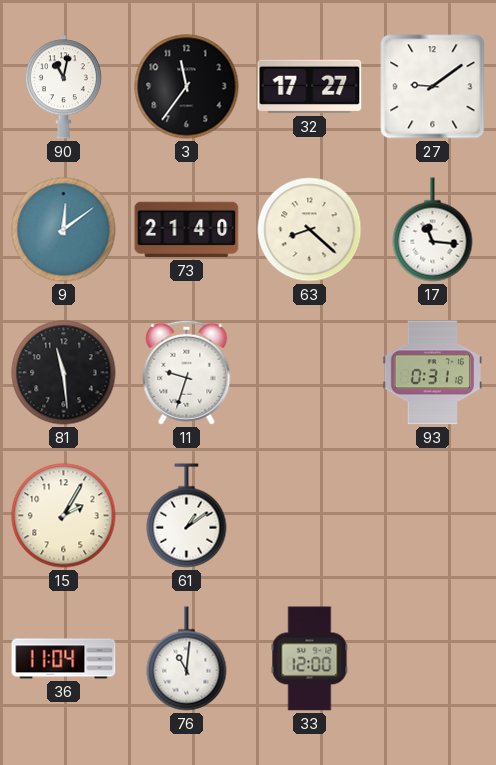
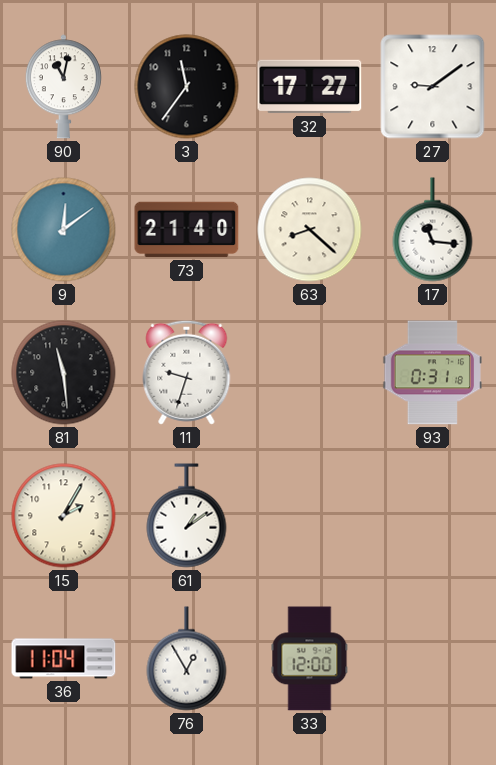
76: 11:01 -> 12:55 (187, 659)
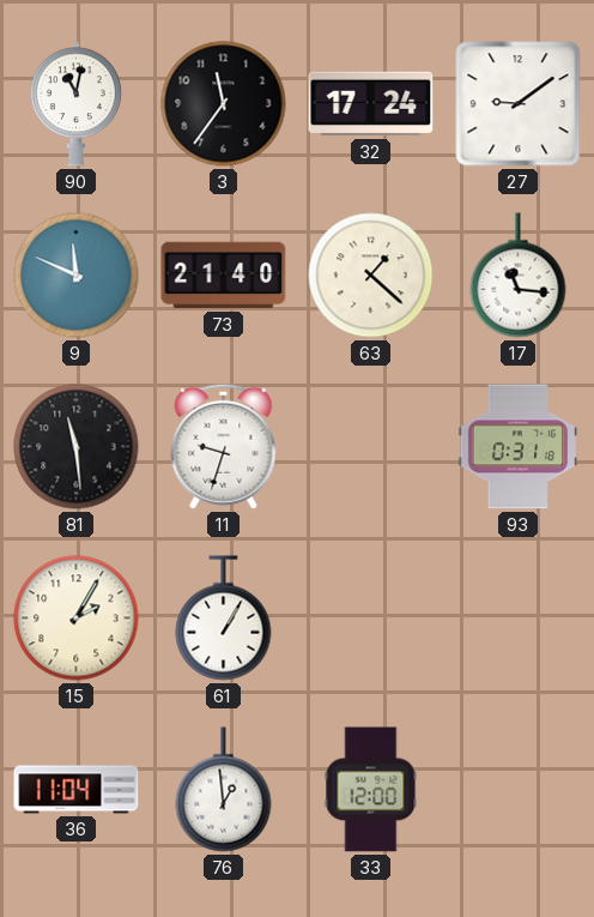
32: 17:27 -> 17:24 (371, 104)
9: 12:09 -> 11:49 (77, 276)
63: 8:22 -> 1:22 (371, 276)
61: 1:09 -> 1:05 (224, 619)
76: 12:55 -> 12:59 (224, 790)
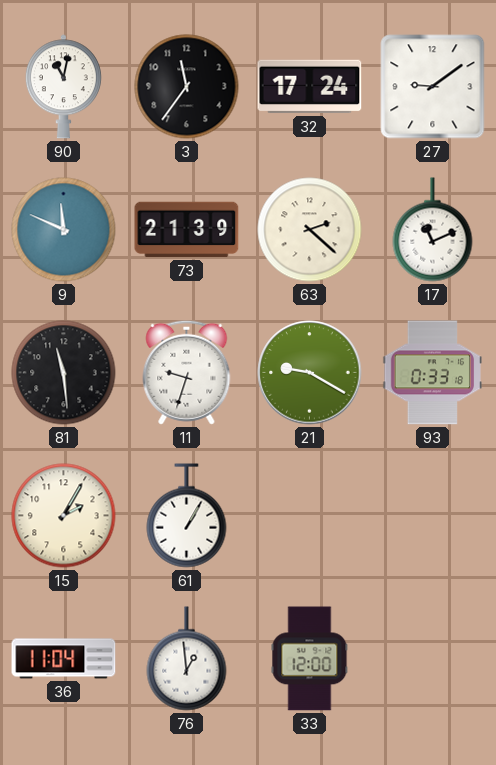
73: 21:40 -> 21:39 (187, 230)
63: 1:22 -> 2:22 (310, 230)
17: 11:16 -> 11:11 (433, 230)
21: none -> 9:20 (310, 373)
93: 0:31 -> 0:33 (432, 373)
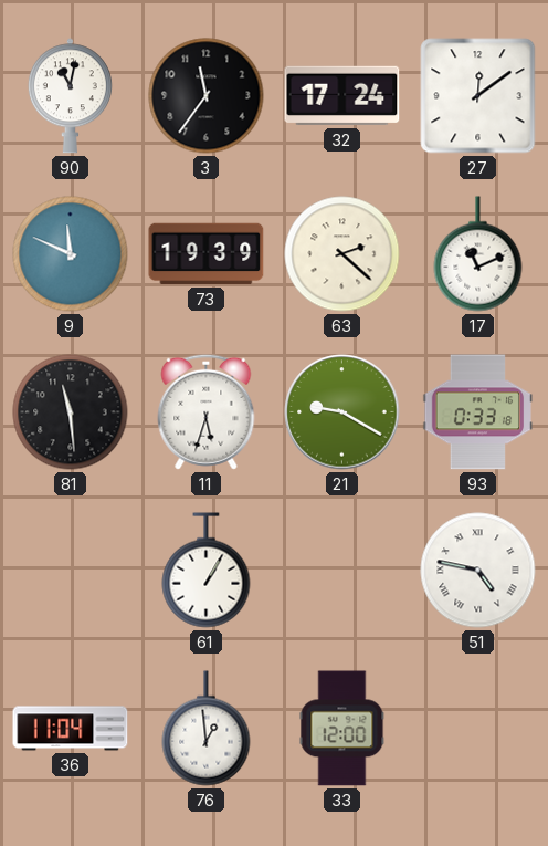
27: 9:09 -> 12:09 (478, 96)
73: 21:39 -> 19:39 (207, 254)
11: 9:33 -> 5:33 (207, 411)
15: 2:05 -> none (64, 516)
51: none -> 4:47 (478, 571)
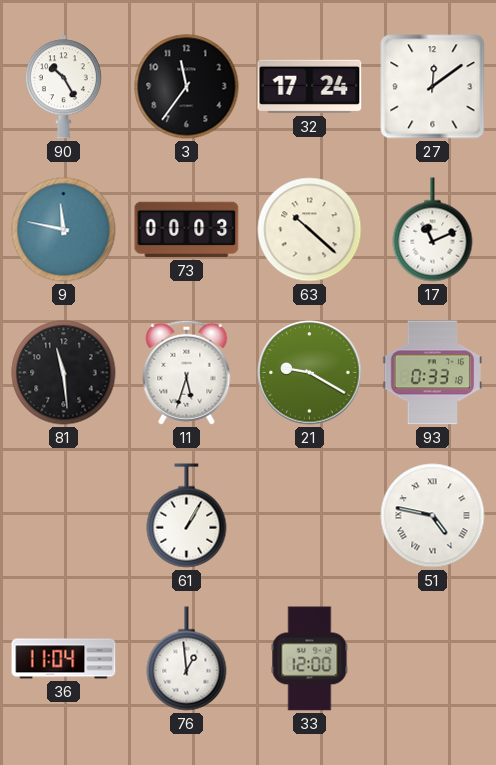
90: 11:02 -> 10:25 (63, 87)
9: 11:49 -> 11:47 (64, 230)
73: 19:39 -> 00:03 (187, 230)
63: 2:22 -> 10:22 (310, 230)
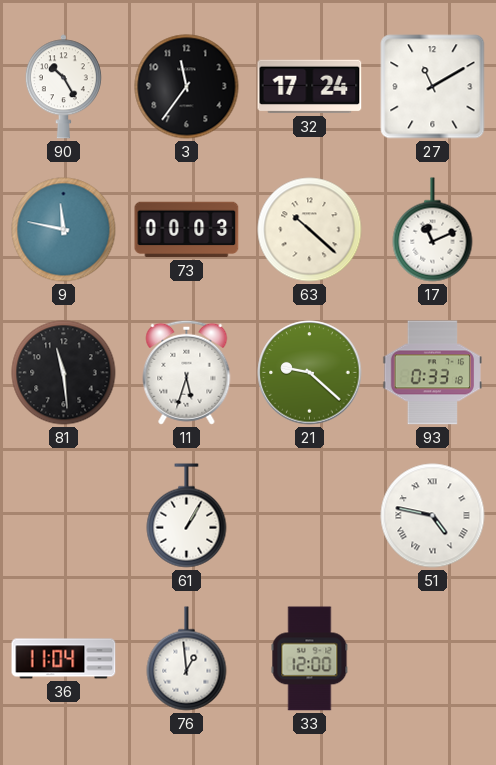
27: 12:09 -> 11:10 (433, 87)
21: 9:20 -> 9:22 (310, 373)
